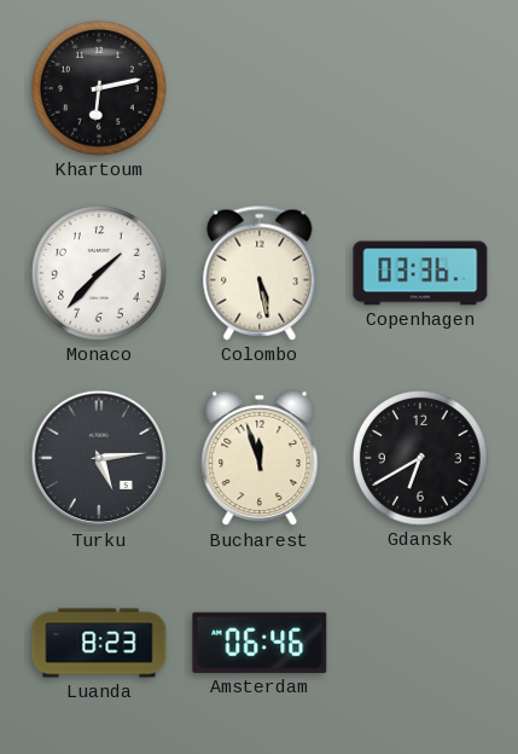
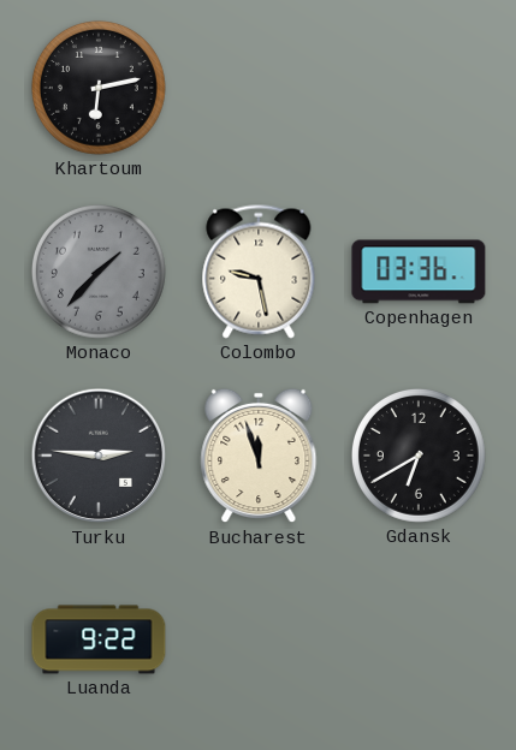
Monaco dial: white -> grey (99, 272)
Colombo: 5:28 -> 9:28 (259, 272)
Turku: 5:14 -> 2:46 (99, 456)
Luanda: 8:23 -> 9:22 (99, 639)
Amsterdam: 06:46 -> none (260, 643)
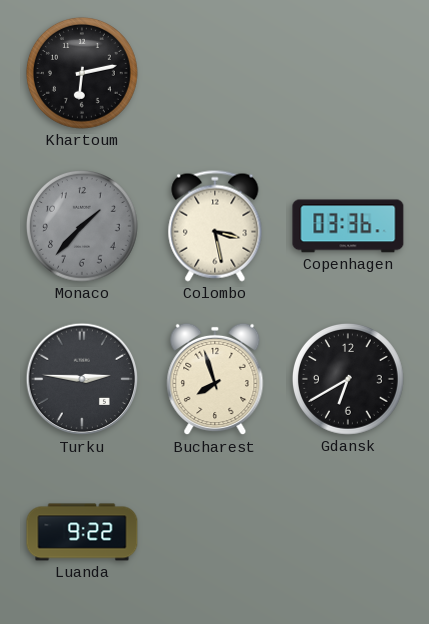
Colombo: 9:28 -> 3:28 (215, 226)
Bucharest: 11:57 -> 7:57 (215, 379)
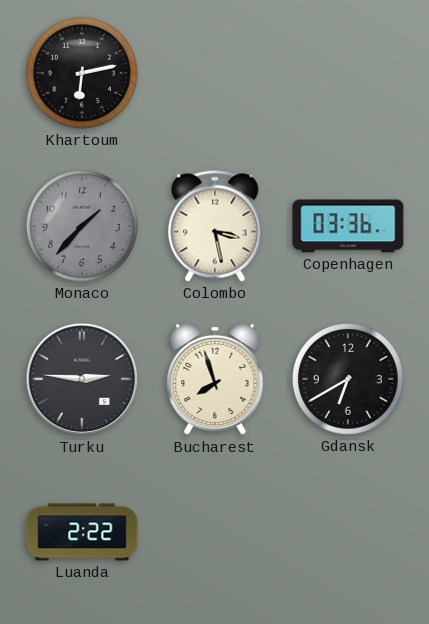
Luanda: 9:22 -> 2:22 (82, 532)
